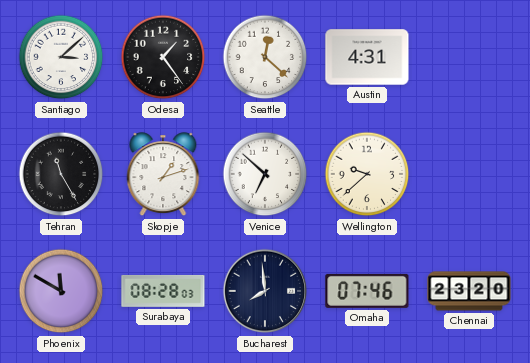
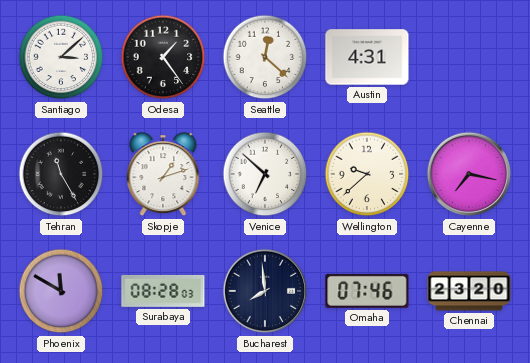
Cayenne: none -> 7:17 (469, 174)
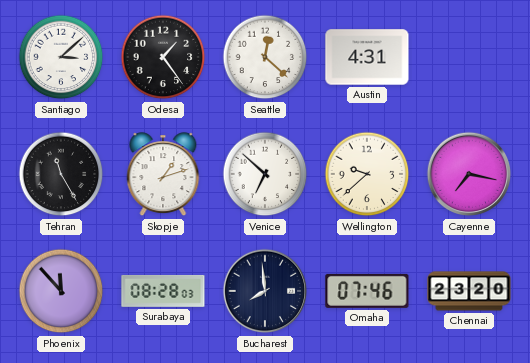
Phoenix: 11:50 -> 11:53 (61, 291)
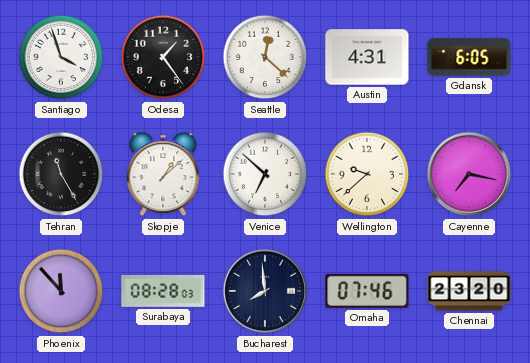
Santiago: 3:08 -> 3:57 (61, 57)
Gdansk: none -> 6:05 (469, 57)
Skopje: 1:12 -> 1:08 (163, 175)
